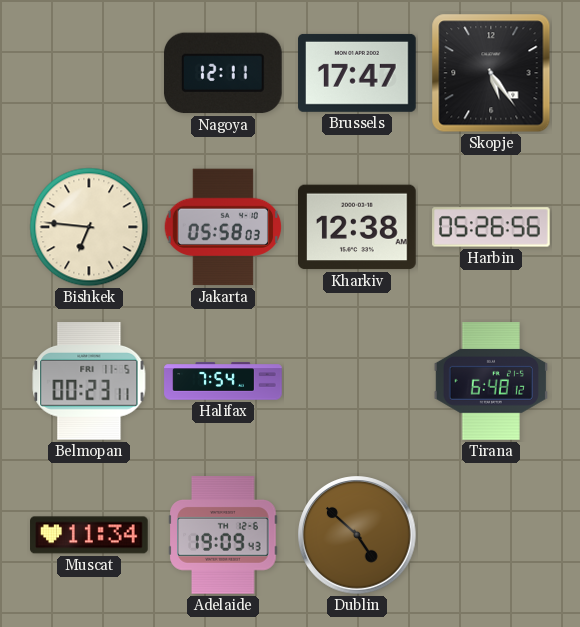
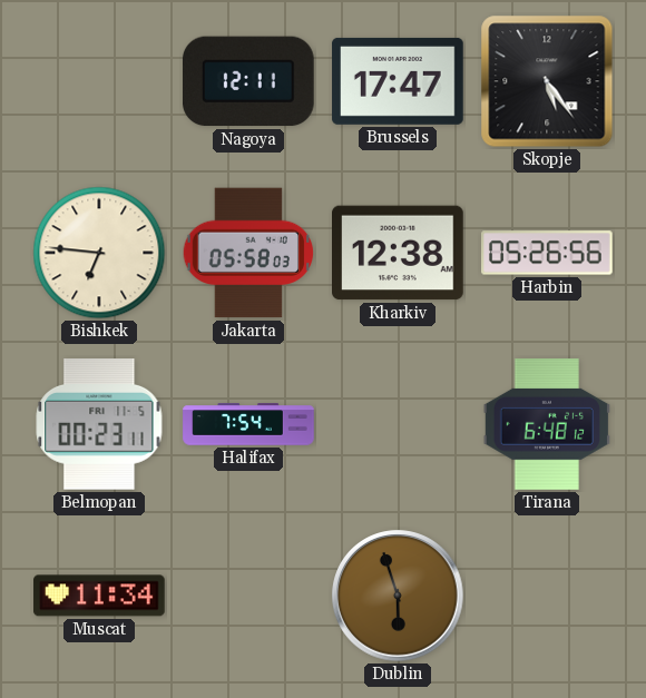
Adelaide: 19:09 -> none (223, 535)
Dublin: 4:52 -> 5:57 (398, 596)
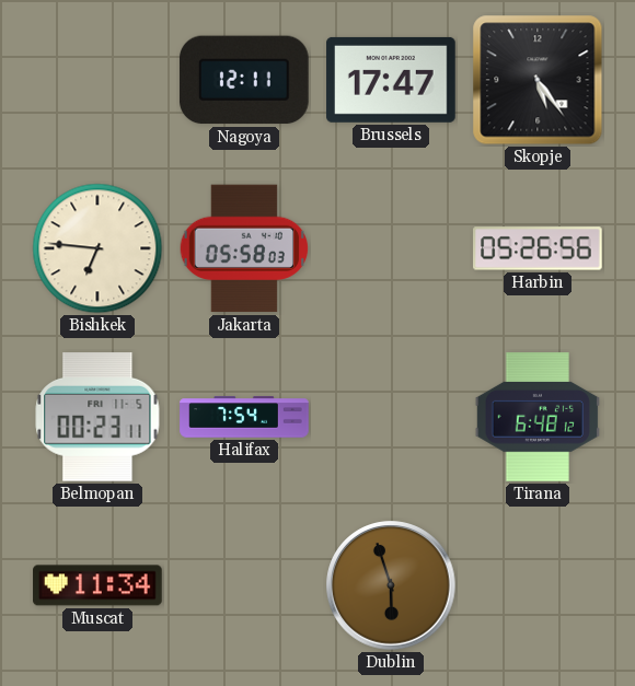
Kharkiv: 12:38 -> none (399, 253)
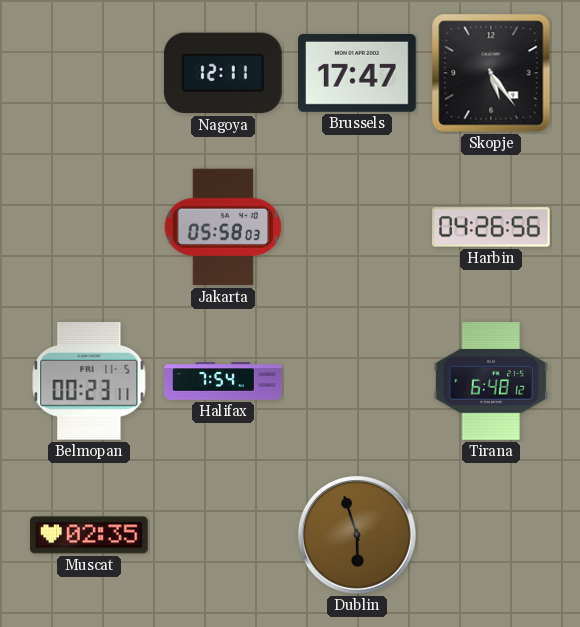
Bishkek: 6:46 -> none (97, 248)
Harbin: 05:26 -> 04:26 (491, 227)
Muscat: 11:34 -> 02:35 (89, 535)
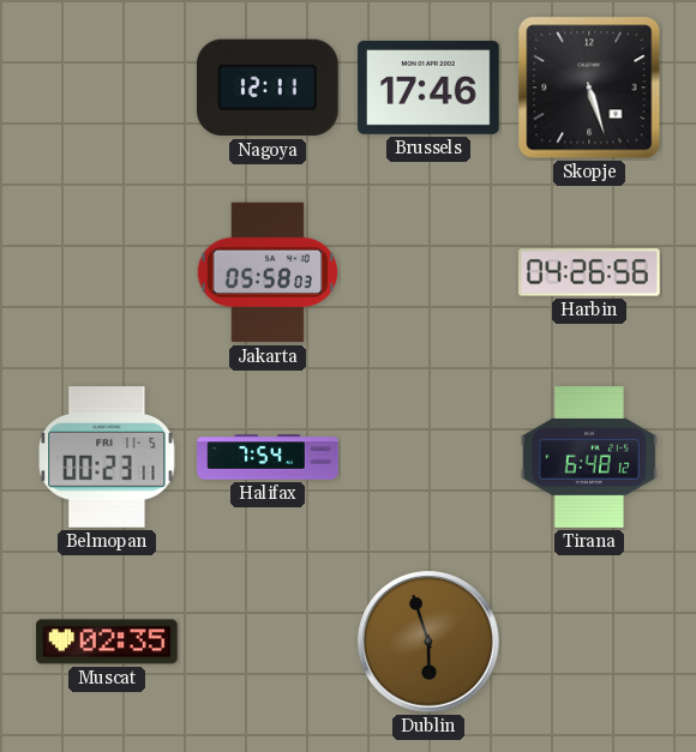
Brussels: 17:47 -> 17:46 (428, 88)
Skopje: 5:24 -> 5:27 (589, 88)
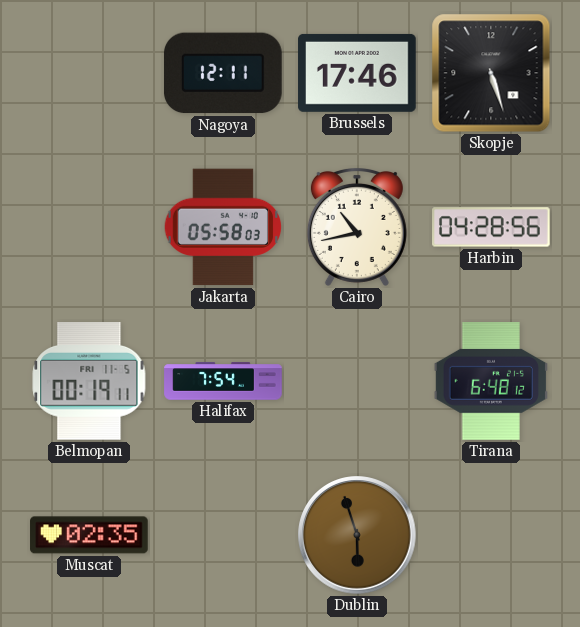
Cairo: none -> 10:43 (357, 227)
Harbin: 04:26 -> 04:28 (491, 227)
Belmopan: 00:23 -> 00:19 (89, 382)
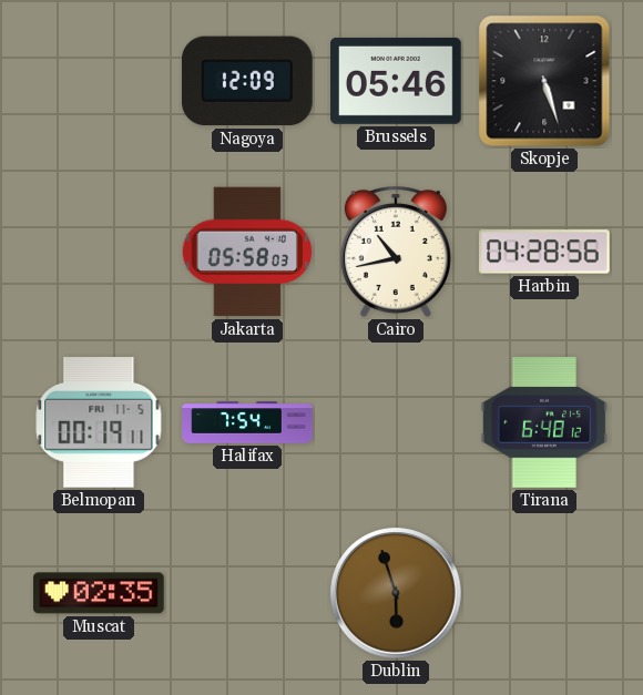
Nagoya: 12:11 -> 12:09 (247, 81)
Brussels: 17:46 -> 05:46 (396, 81)
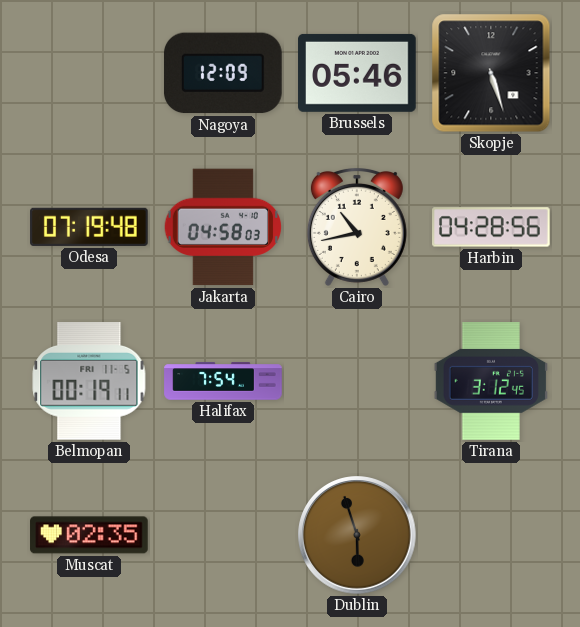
Odesa: none -> 07:19 (89, 227)
Jakarta: 05:58 -> 04:58 (223, 227)
Tirana: 6:48 -> 3:12 (491, 381)
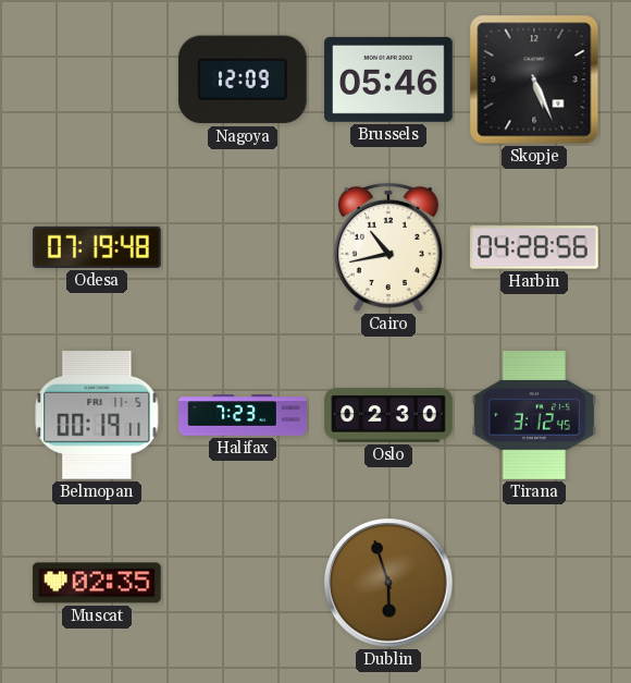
Skopje: 5:27 -> 5:26 (534, 80)
Jakarta: 04:58 -> none (223, 227)
Halifax: 7:54 -> 7:23 (243, 415)
Oslo: none -> 02:30 (388, 415)
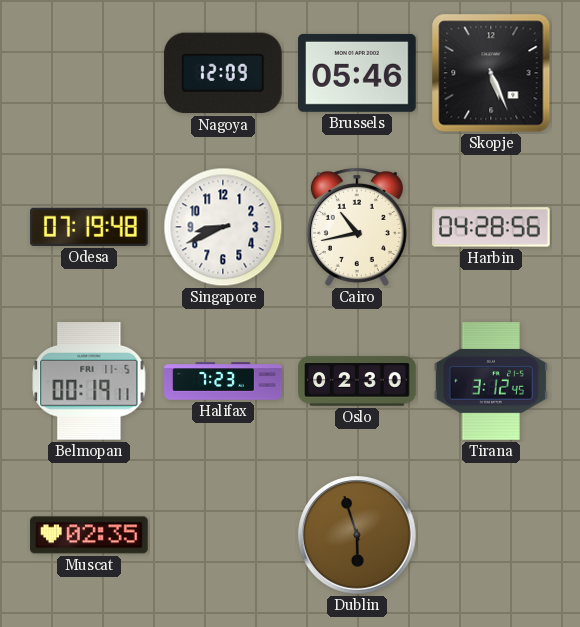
Singapore: none -> 8:41 (223, 227)
